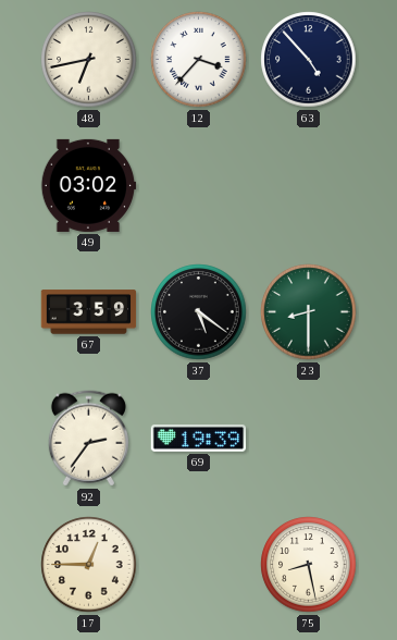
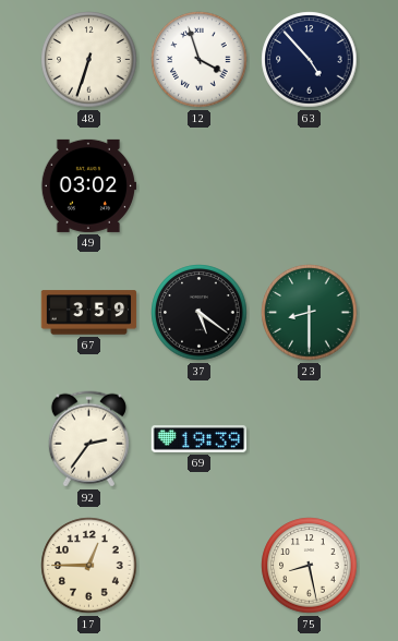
48: 6:43 -> 6:33 (89, 60)
12: 3:37 -> 3:57 (200, 60)
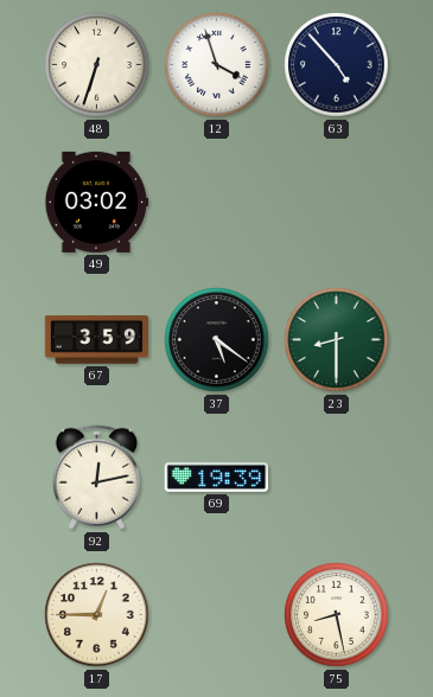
92: 2:36 -> 12:13 (96, 478)
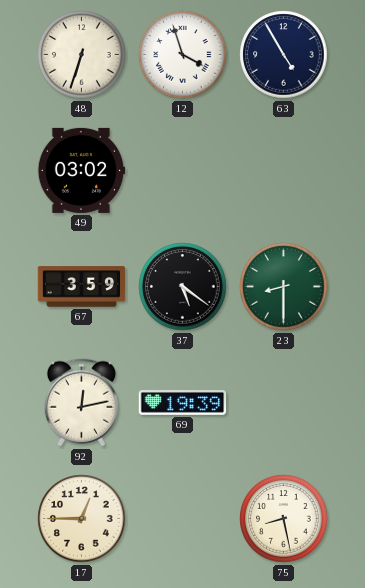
63: 4:53 -> 4:55 (284, 55)
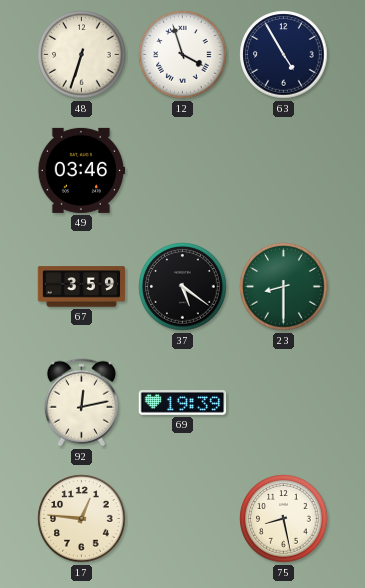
49: 03:02 -> 03:46 (82, 170)
17: 12:45 -> 12:46 (82, 519)
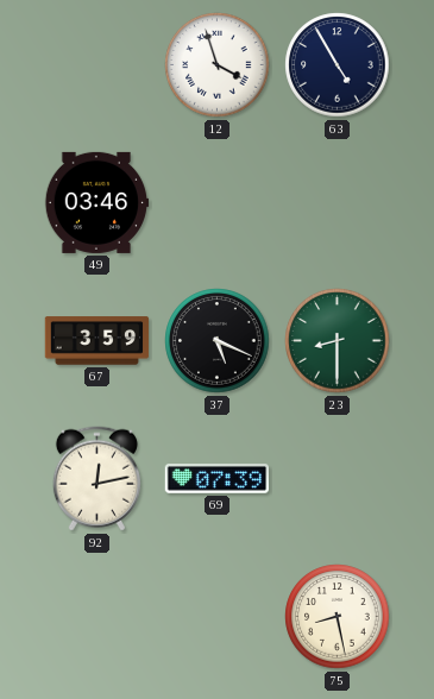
48: 6:33 -> none (82, 55)
37: 5:21 -> 5:19 (218, 341)
69: 19:39 -> 07:39 (218, 479)
17: 12:46 -> none (82, 519)
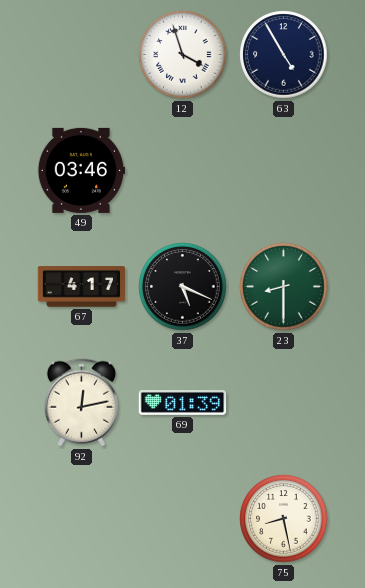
67: 3:59 -> 4:17 (82, 287)
69: 07:39 -> 01:39 (183, 403)
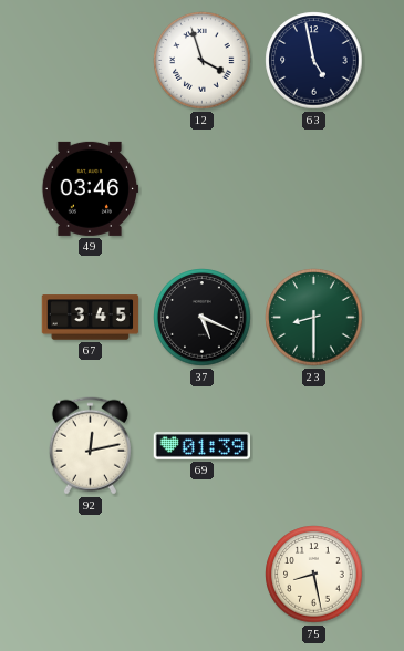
63: 4:55 -> 4:58 (314, 61)
67: 4:17 -> 3:45 (91, 318)
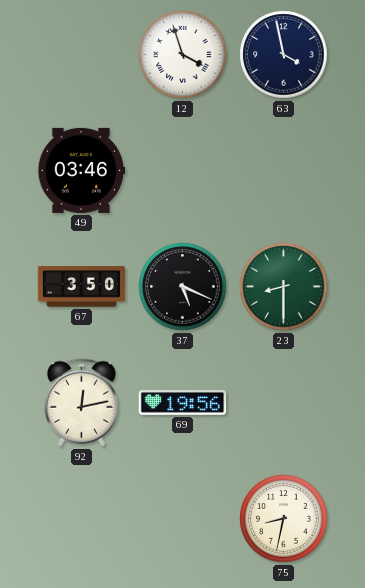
63: 4:58 -> 3:58 (284, 55)
67: 3:45 -> 3:50 (82, 287)
69: 01:39 -> 19:56 (183, 403)
75: 8:28 -> 8:32 (284, 519)
